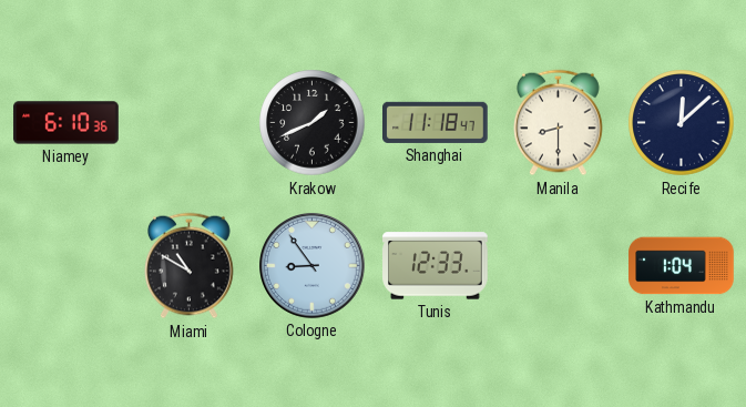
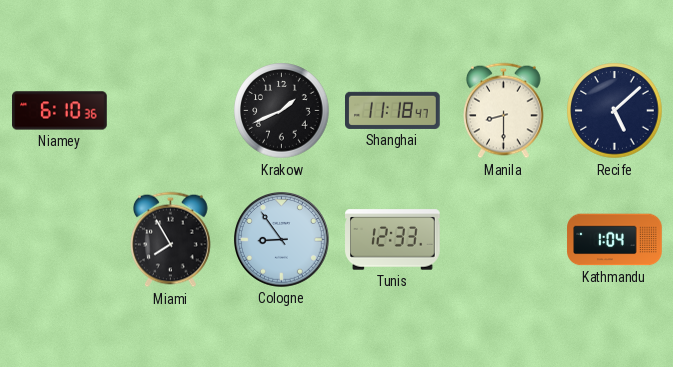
Recife: 12:08 -> 5:08 (615, 111)
Miami: 10:50 -> 7:55 (171, 240)
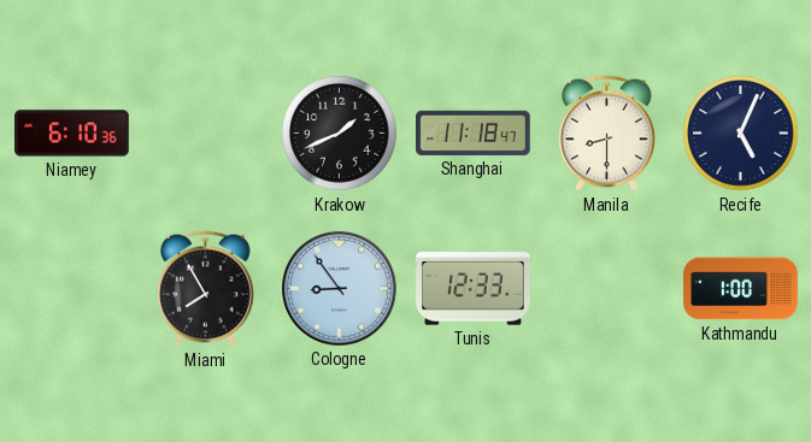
Recife: 5:08 -> 5:04 (741, 134)
Kathmandu: 1:04 -> 1:00 (741, 289)
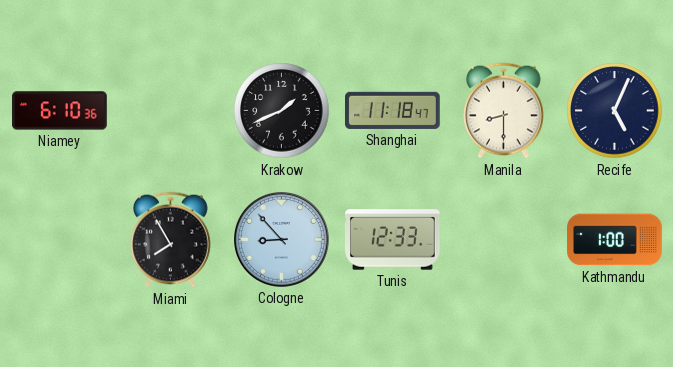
Cologne: 8:54 -> 8:53 (282, 240)
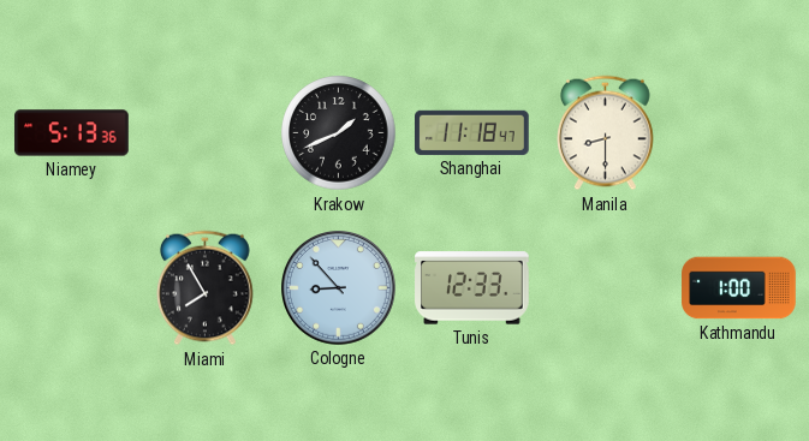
Niamey: 6:10 -> 5:13 (72, 133)
Recife: 5:04 -> none (615, 111)
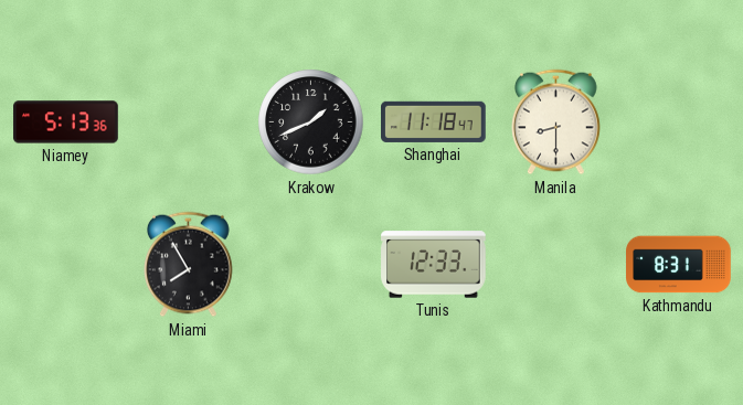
Cologne: 8:53 -> none (339, 288)
Kathmandu: 1:00 -> 8:31 (679, 265)
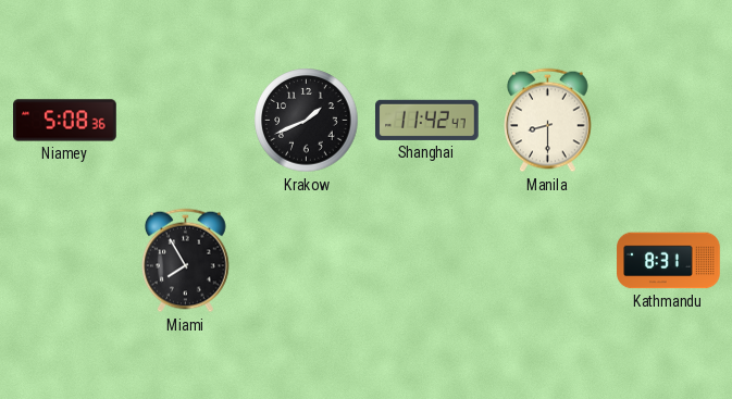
Niamey: 5:13 -> 5:08 (65, 121)
Shanghai: 11:18 -> 11:42 (427, 120)
Tunis: 12:33 -> none (434, 265)
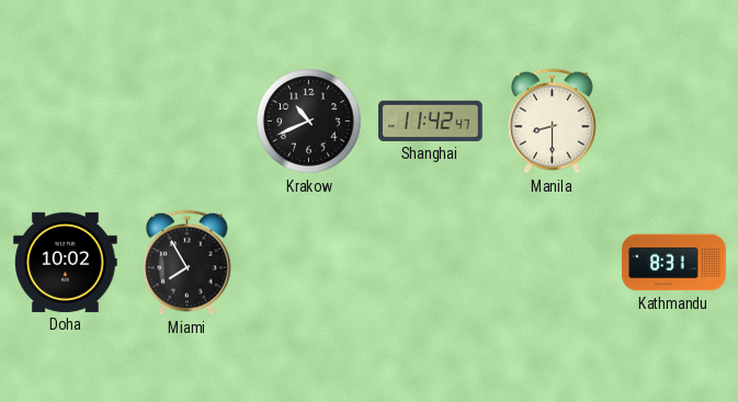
Niamey: 5:08 -> none (65, 121)
Krakow: 1:41 -> 10:41 (309, 122)
Doha: none -> 10:02 (66, 262)
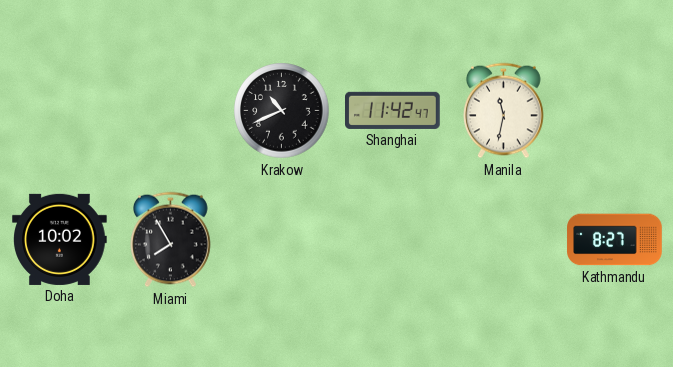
Manila: 8:30 -> 11:32 (504, 111)
Kathmandu: 8:31 -> 8:27 (615, 240)
